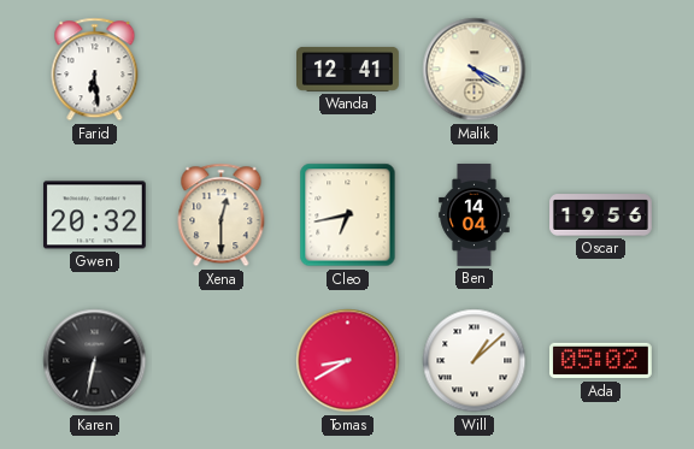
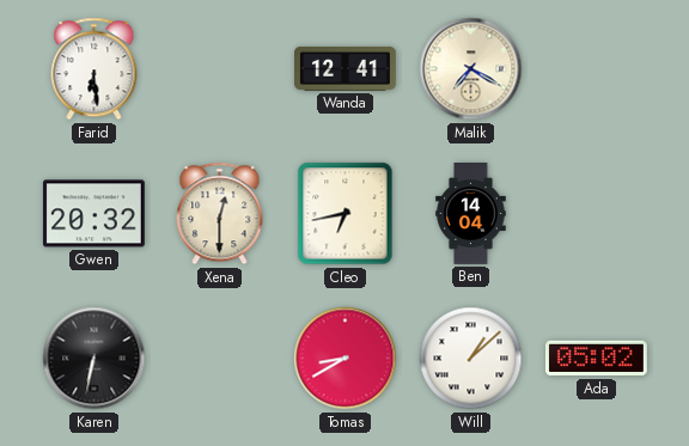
Malik: 4:20 -> 7:20 (471, 69)
Oscar: 19:56 -> none (601, 215)
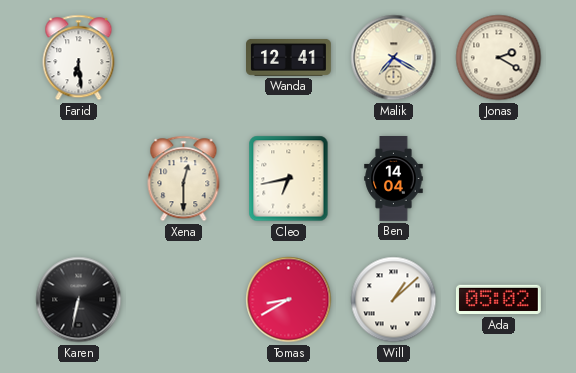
Jonas: none -> 2:20 (499, 58)
Gwen: 20:32 -> none (93, 214)
